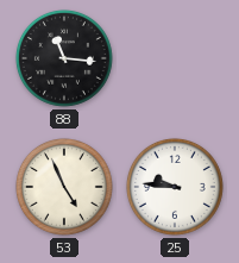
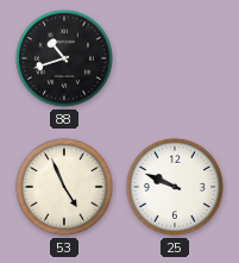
88: 11:16 -> 10:42 (64, 58)
25: 9:46 -> 9:49 (175, 187)
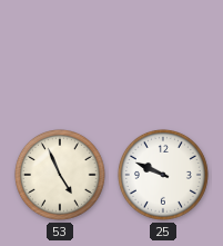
88: 10:42 -> none (64, 58)
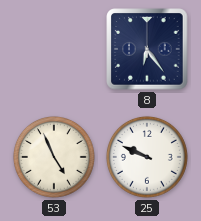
8: none -> 6:24 (147, 49)
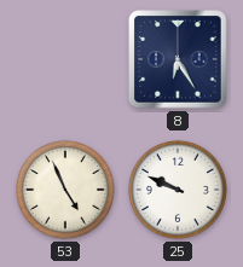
8: 6:24 -> 6:25 (178, 59)
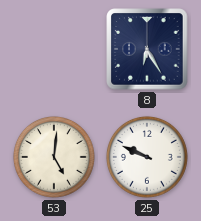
53: 4:56 -> 5:01 (54, 157)
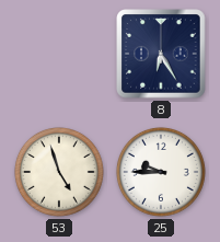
53: 5:01 -> 4:57 (59, 172)
25: 9:49 -> 9:45 (161, 172)
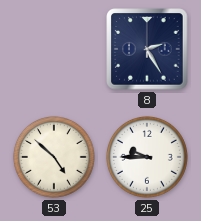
8: 6:25 -> 2:25 (147, 49)
53: 4:57 -> 4:52 (54, 157)
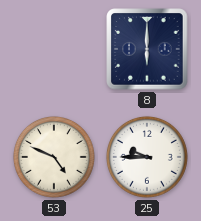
8: 2:25 -> 6:00 (147, 49)
53: 4:52 -> 4:49 (54, 157)
